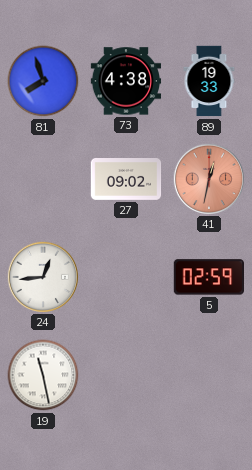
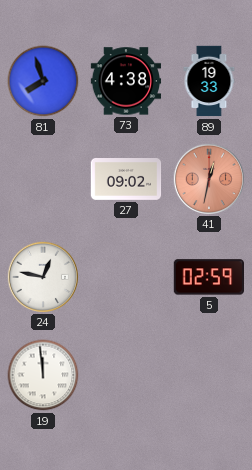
24: 12:44 -> 12:47 (42, 276)
19: 11:28 -> 11:59 (43, 375)
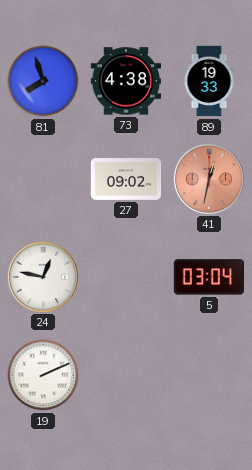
5: 02:59 -> 03:04 (208, 277)
19: 11:59 -> 2:11 (43, 375)
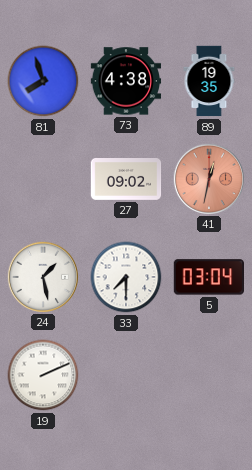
89: 19:33 -> 19:35 (209, 81)
24: 12:47 -> 1:28 (42, 276)
33: none -> 7:30 (126, 277)
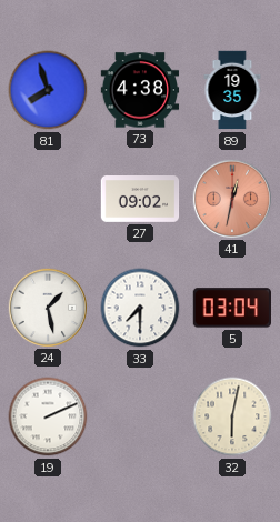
32: none -> 6:02 (232, 416)
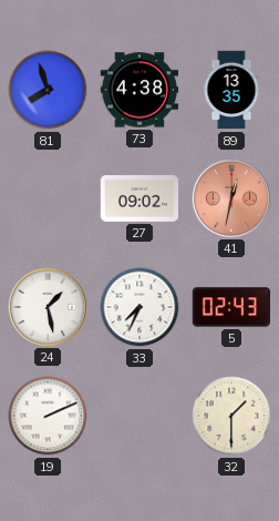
89: 19:35 -> 13:35 (231, 90)
33: 7:30 -> 7:34 (139, 307)
5: 03:04 -> 02:43 (230, 307)
32: 6:02 -> 1:30 (231, 416)
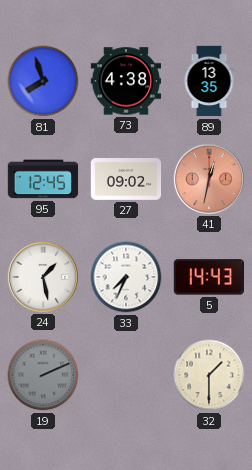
95: none -> 12:45 (43, 179)
5: 02:43 -> 14:43 (208, 277)
19 dial: white -> grey (43, 375)
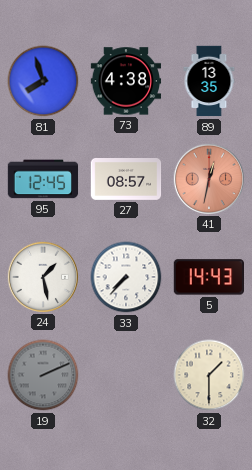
27: 09:02 -> 08:57 (126, 180)
33: 7:34 -> 7:37 (126, 277)
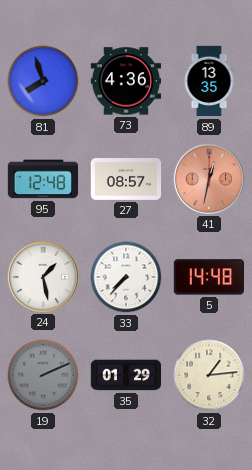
73: 4:38 -> 4:36 (126, 81)
95: 12:45 -> 12:48 (43, 179)
5: 14:43 -> 14:48 (208, 277)
35: none -> 01:29 (126, 375)
32: 1:30 -> 1:14 (209, 375)
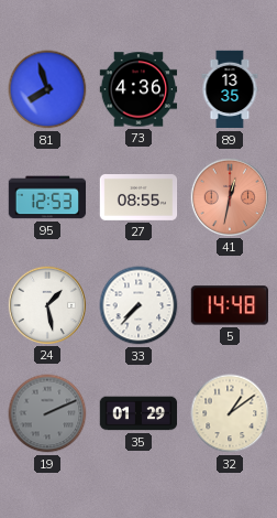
95: 12:48 -> 12:53 (47, 197)
27: 08:57 -> 08:55 (138, 198)
32: 1:14 -> 1:09 (230, 413)
